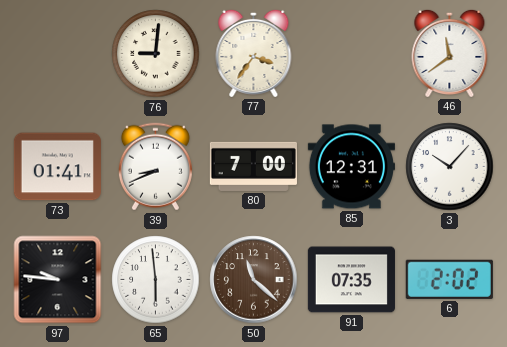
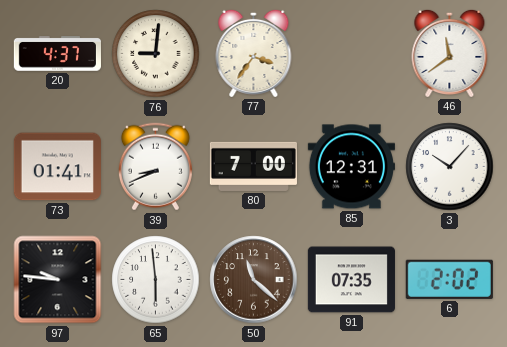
20: none -> 4:37 (57, 54)
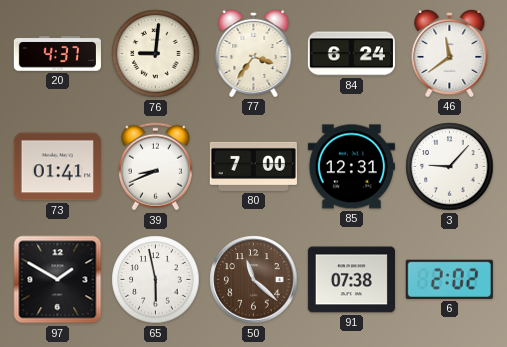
84: none -> 6:24 (351, 54)
3: 10:07 -> 9:07 (450, 167)
97: 9:46 -> 1:50 (58, 280)
65: 5:59 -> 5:58 (156, 280)
91: 07:35 -> 07:38 (351, 280)
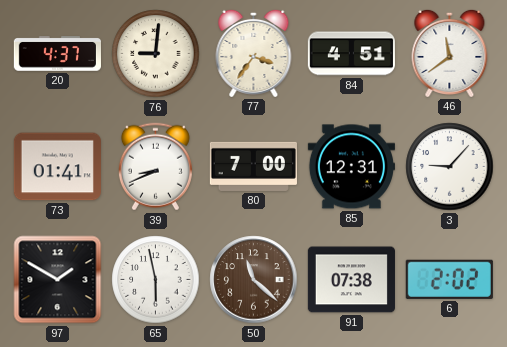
84: 6:24 -> 4:51 (351, 54)
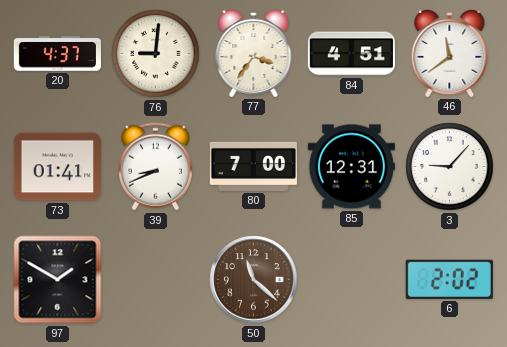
65: 5:58 -> none (156, 280)
91: 07:38 -> none (351, 280)
